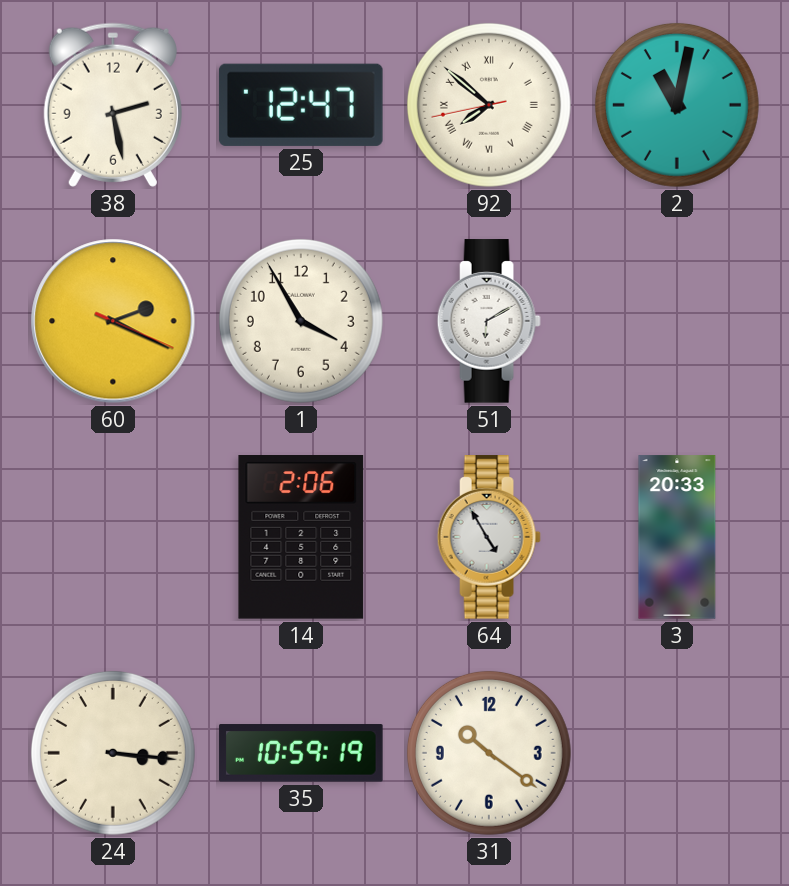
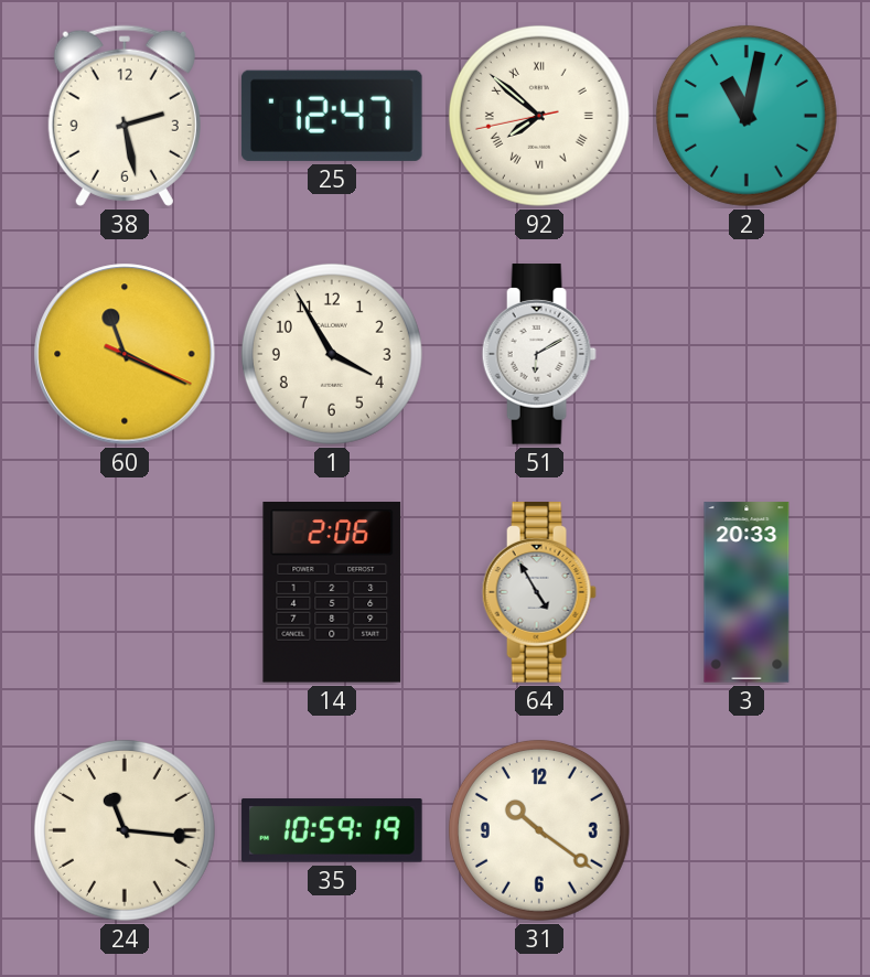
60: 2:19 -> 11:19 (125, 354)
24: 3:16 -> 11:16 (125, 830)
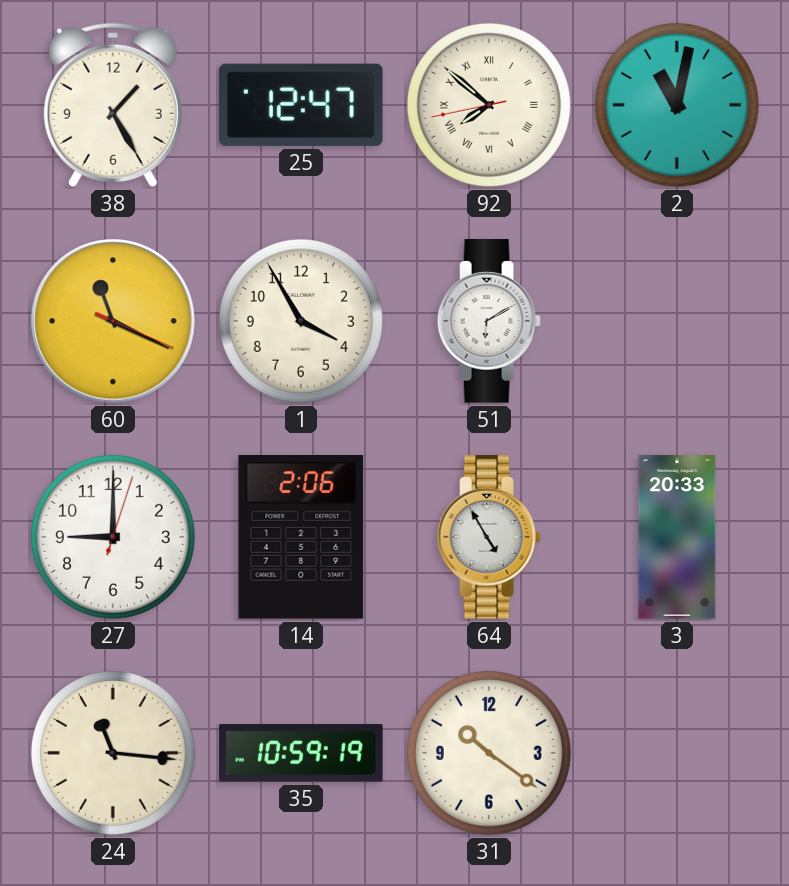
38: 2:28 -> 1:25 (113, 105)
27: none -> 9:00 (113, 537)
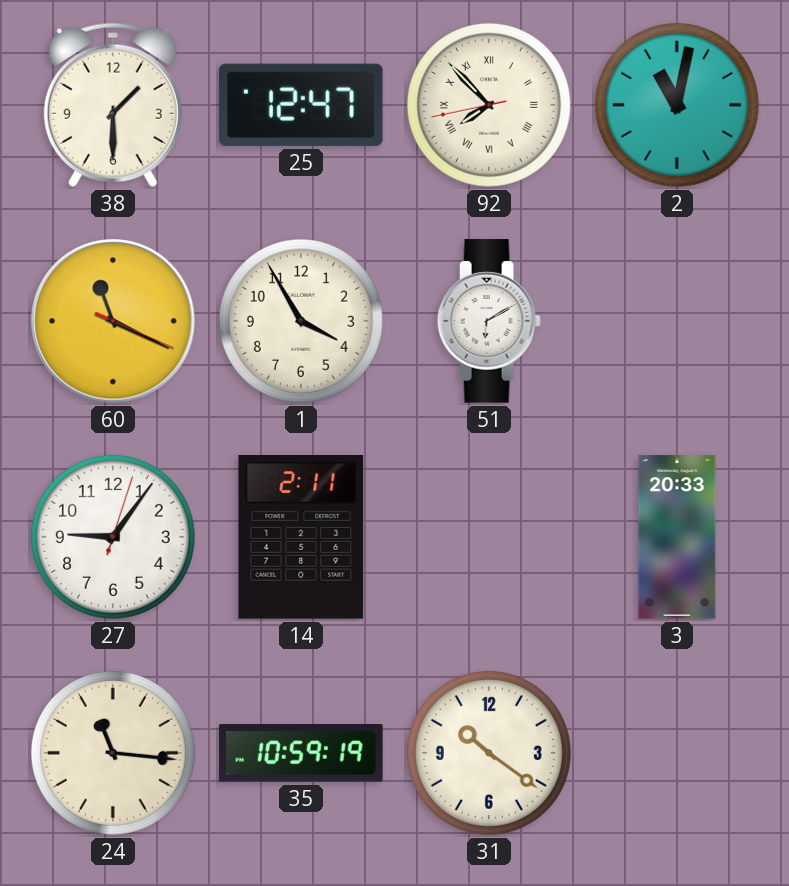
38: 1:25 -> 1:30 (113, 105)
92: 7:51 -> 7:52 (489, 105)
27: 9:00 -> 9:06 (113, 537)
14: 2:06 -> 2:11 (301, 538)
64: 4:55 -> none (489, 537)
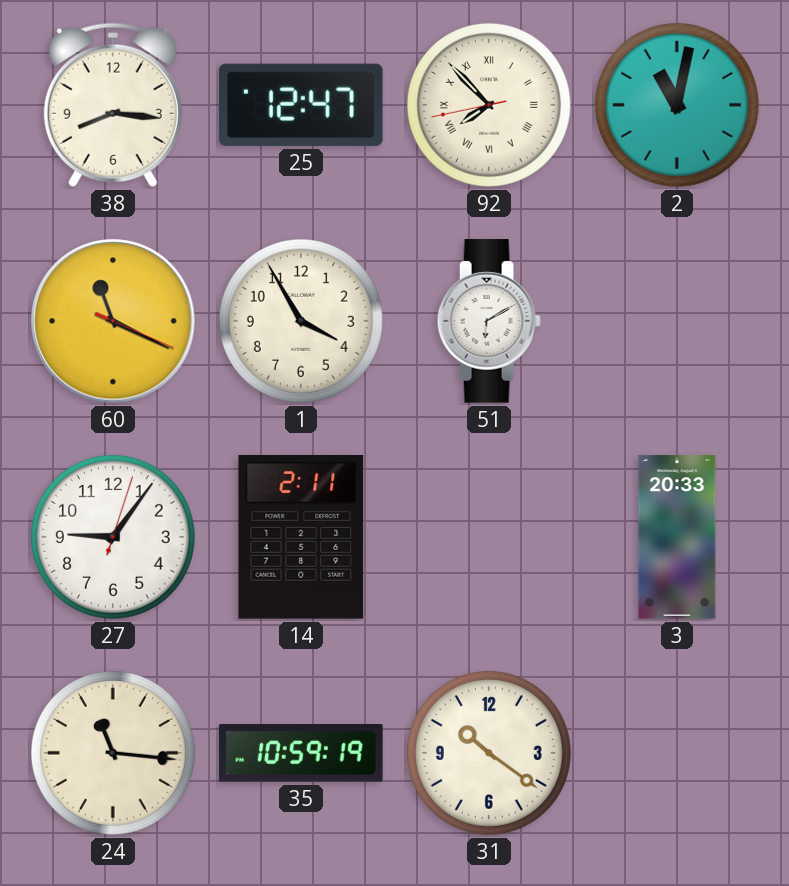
38: 1:30 -> 8:16 (113, 105)
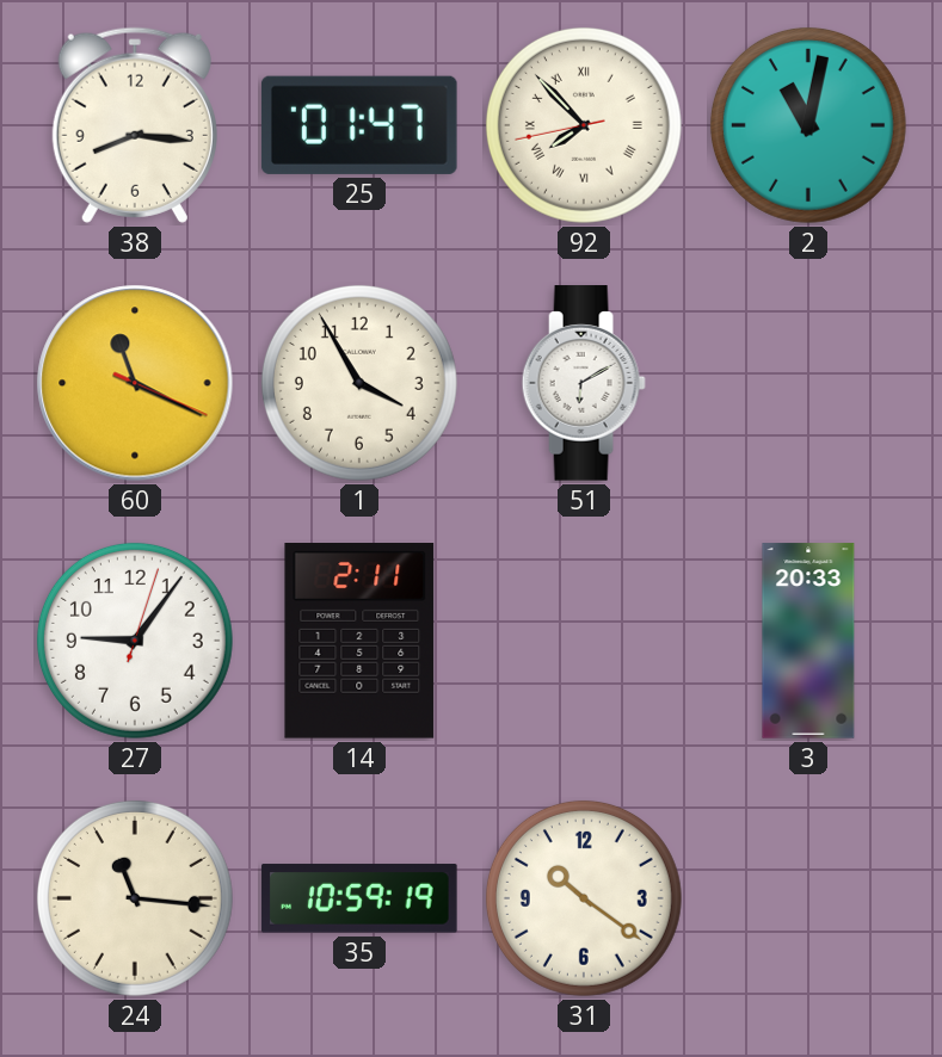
25: 12:47 -> 01:47 (359, 125)
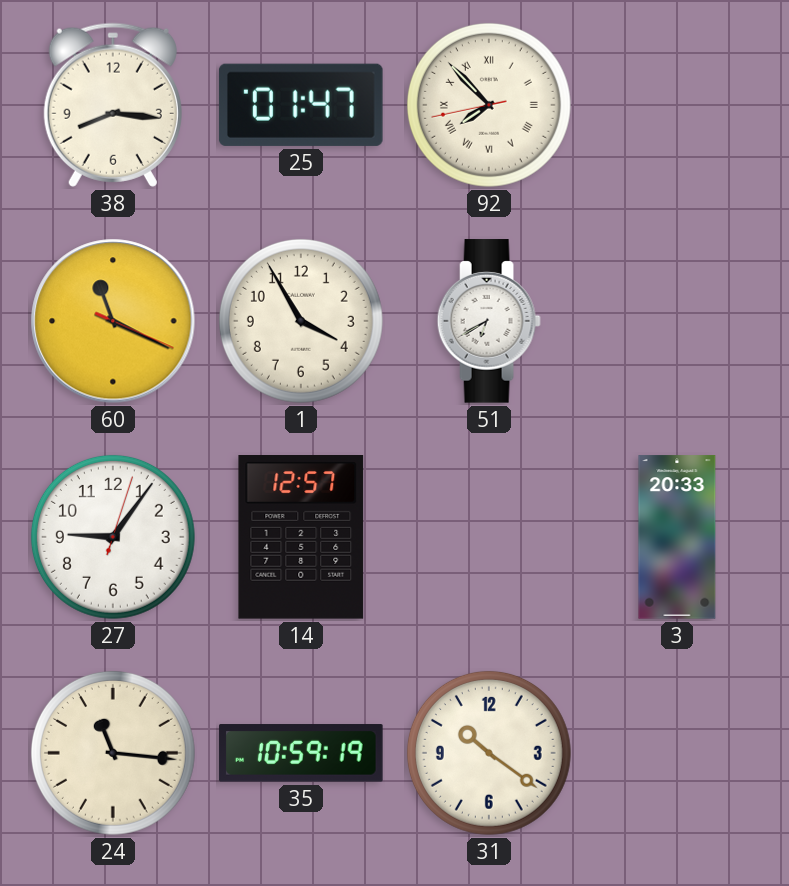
2: 11:02 -> none (808, 125)
51: 6:10 -> 6:40 (489, 321)
14: 2:11 -> 12:57 (301, 538)
